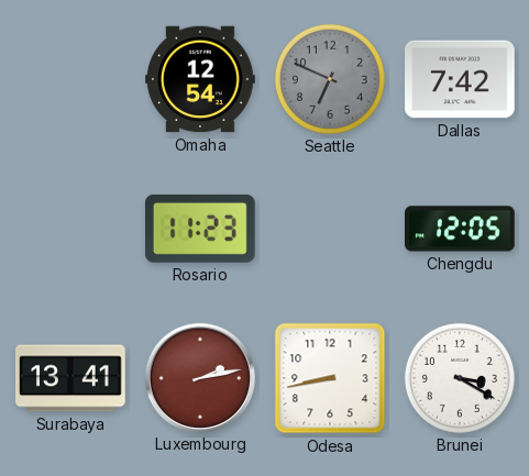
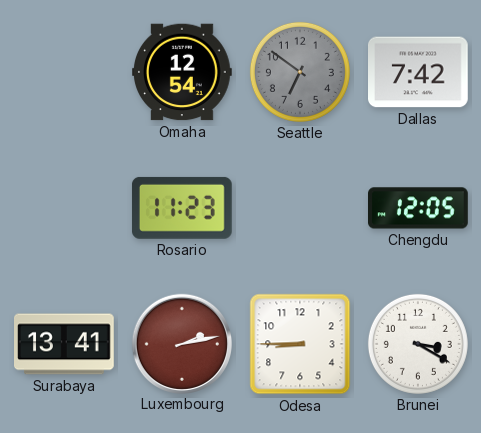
Seattle: 6:49 -> 6:51 (300, 72)
Odesa: 8:43 -> 8:45 (300, 344)
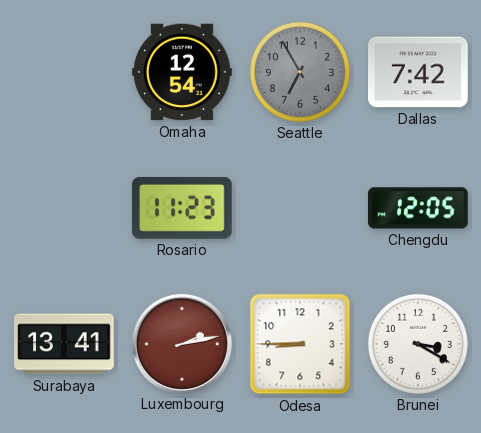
Seattle: 6:51 -> 6:55 (300, 72)
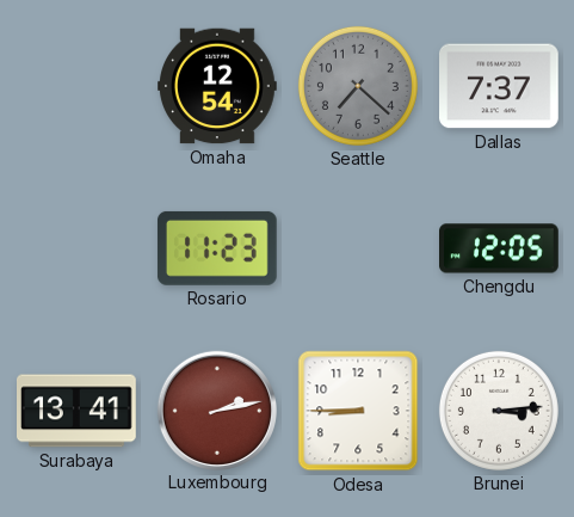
Seattle: 6:55 -> 7:22 (358, 86)
Dallas: 7:42 -> 7:37 (500, 86)
Brunei: 3:20 -> 3:14 (499, 411)
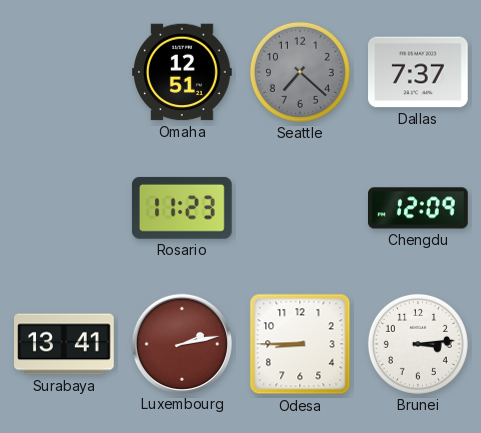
Omaha: 12:54 -> 12:51 (183, 72)
Chengdu: 12:05 -> 12:09 (419, 208)
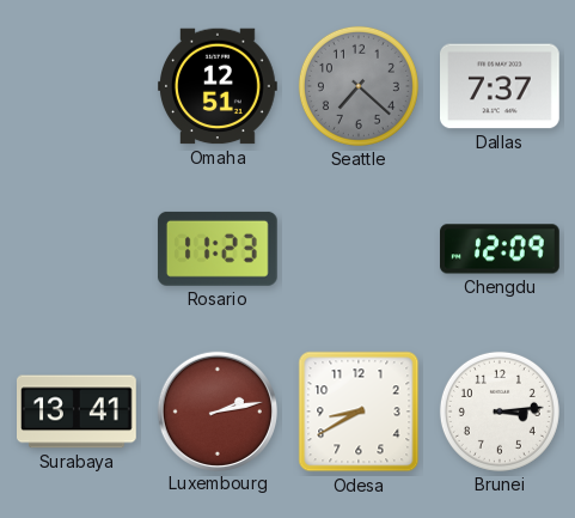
Odesa: 8:45 -> 8:40 (359, 412)
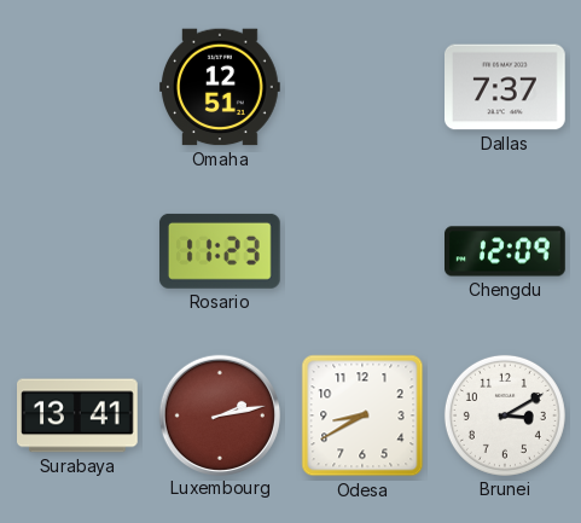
Seattle: 7:22 -> none (359, 86)
Brunei: 3:14 -> 3:10 (505, 416)
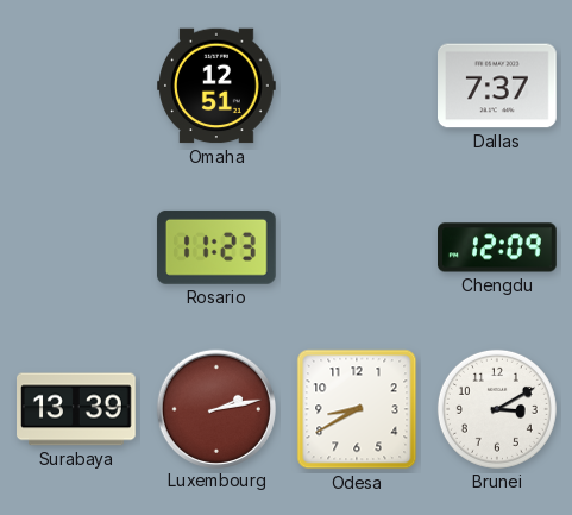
Surabaya: 13:41 -> 13:39 (77, 409)
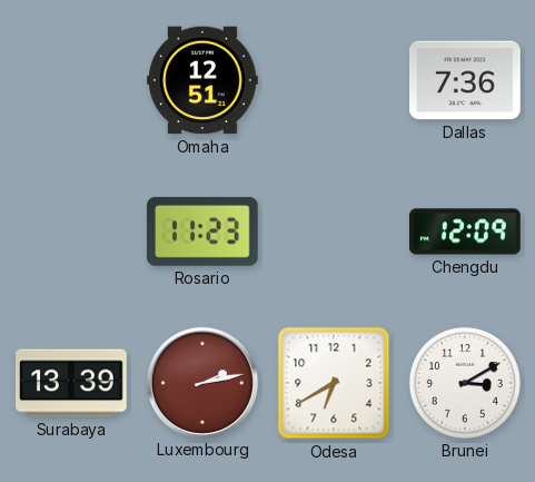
Dallas: 7:37 -> 7:36 (466, 80)
Odesa: 8:40 -> 6:40 (334, 383)
